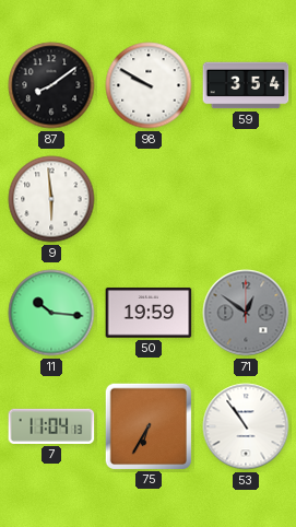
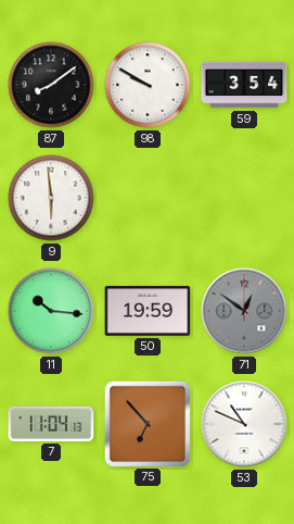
75: 6:35 -> 6:53 (146, 423)
53: 10:54 -> 10:49 (244, 424)
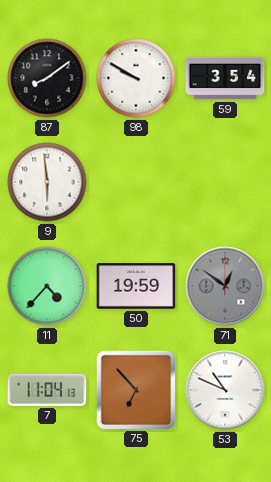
11: 10:16 -> 4:37 (47, 286)
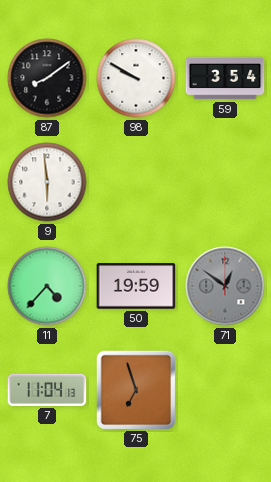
75: 6:53 -> 6:57 (135, 389)
53: 10:49 -> none (225, 390)
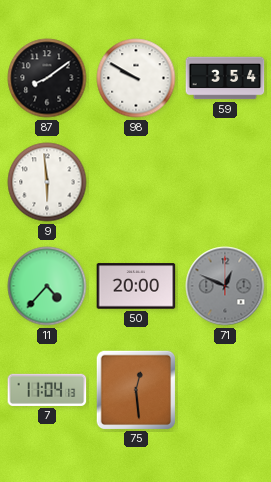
50: 19:59 -> 20:00 (136, 286)
71: 12:51 -> 12:49 (225, 286)
75: 6:57 -> 12:29 (135, 389)
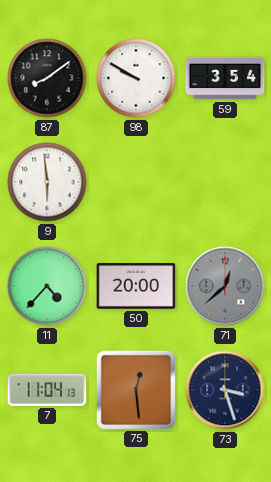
71: 12:49 -> 12:38 (225, 286)
73: none -> 3:27 (225, 390)
